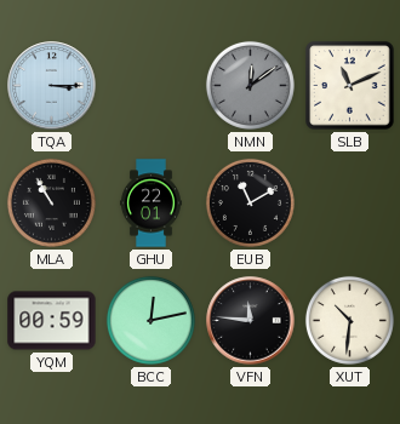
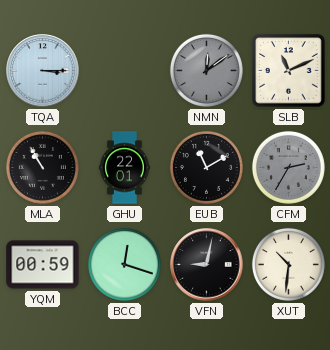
CFM: none -> 2:35 (288, 167)
BCC: 12:13 -> 12:18 (124, 264)
VFN: 11:46 -> 9:02 (207, 265)
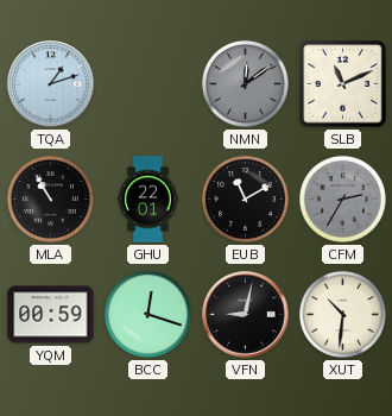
TQA: 3:15 -> 1:12 (51, 84)
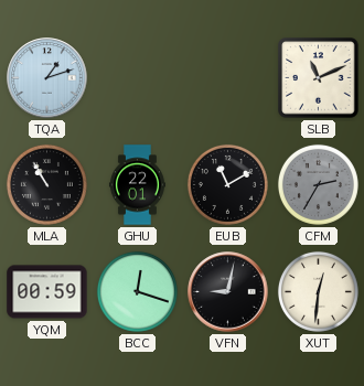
NMN: 12:09 -> none (245, 83)
XUT: 10:31 -> 12:31 (318, 291)
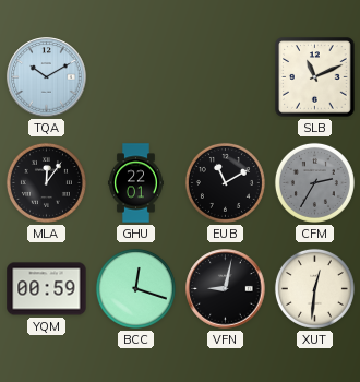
TQA: 1:12 -> 10:10 (47, 77)
MLA: 10:55 -> 12:06 (46, 182)
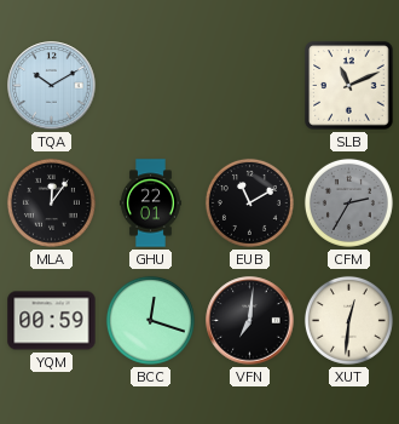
VFN: 9:02 -> 7:01 (250, 321)
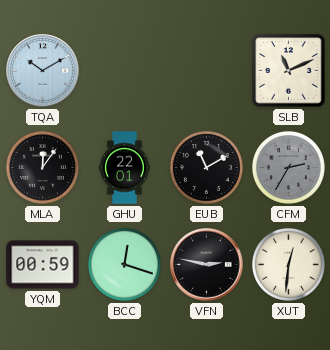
VFN: 7:01 -> 2:47 (207, 265)
